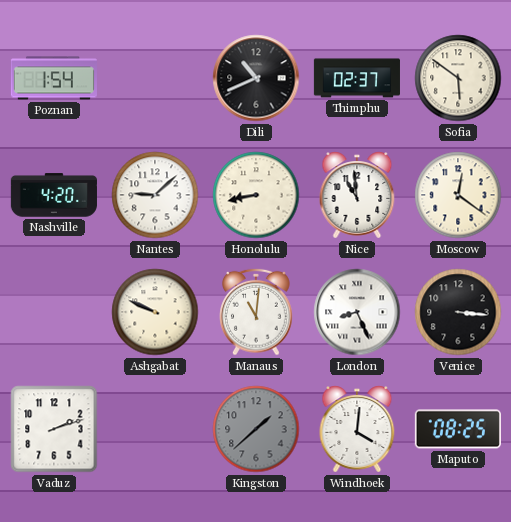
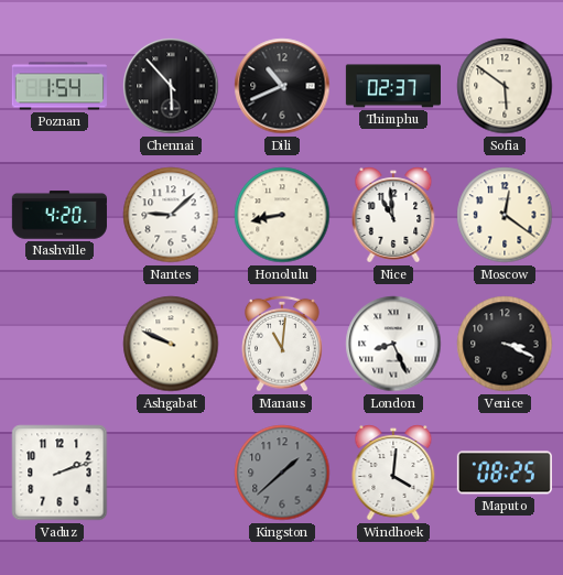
Chennai: none -> 5:53 (171, 86)
Venice: 3:16 -> 3:19 (505, 344)
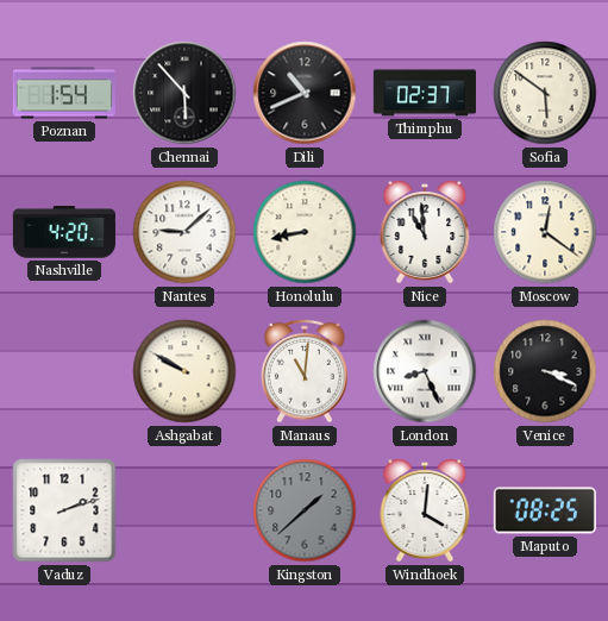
Ashgabat: 9:49 -> 9:50 (184, 371)
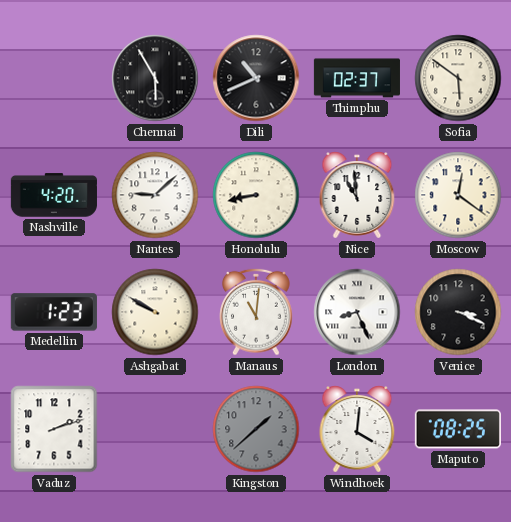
Poznan: 1:54 -> none (64, 93)
Chennai: 5:53 -> 5:55 (155, 78)
Medellin: none -> 1:23 (54, 312)
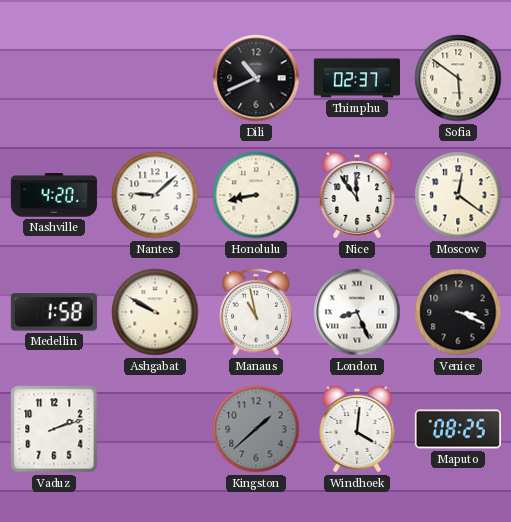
Chennai: 5:55 -> none (155, 78)
Nice: 10:59 -> 11:54 (357, 195)
Medellin: 1:23 -> 1:58 (54, 312)
Manaus: 11:01 -> 10:58 (257, 312)
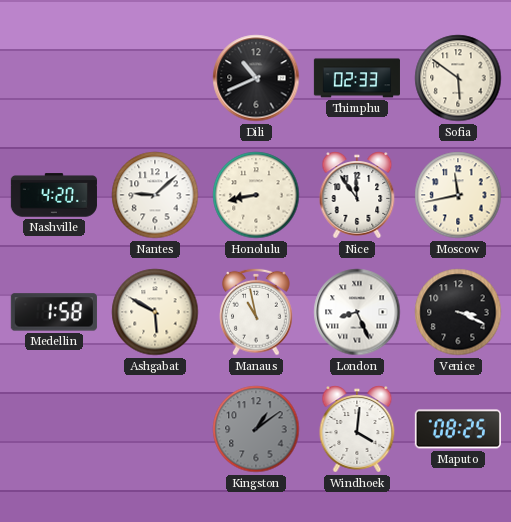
Thimphu: 02:37 -> 02:33 (357, 78)
Moscow: 12:21 -> 11:43 (458, 195)
Ashgabat: 9:50 -> 5:50 (155, 312)
Vaduz: 2:12 -> none (54, 429)
Kingston: 1:38 -> 1:09 (256, 429)
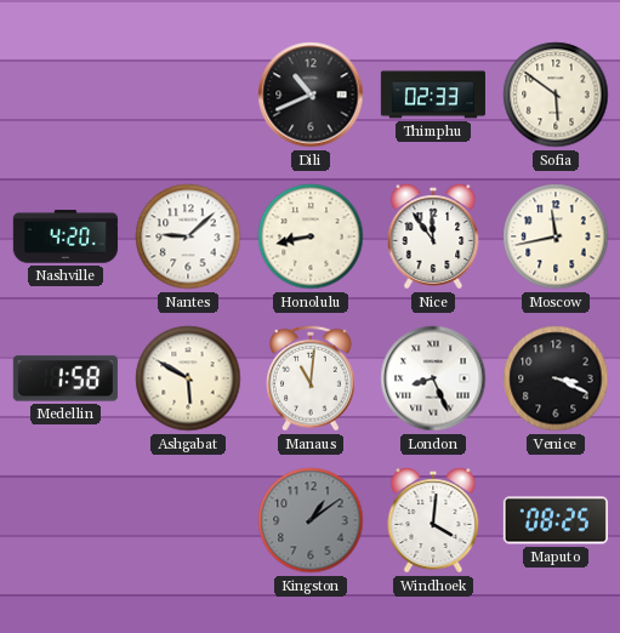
Manaus: 10:58 -> 11:01 (312, 378)
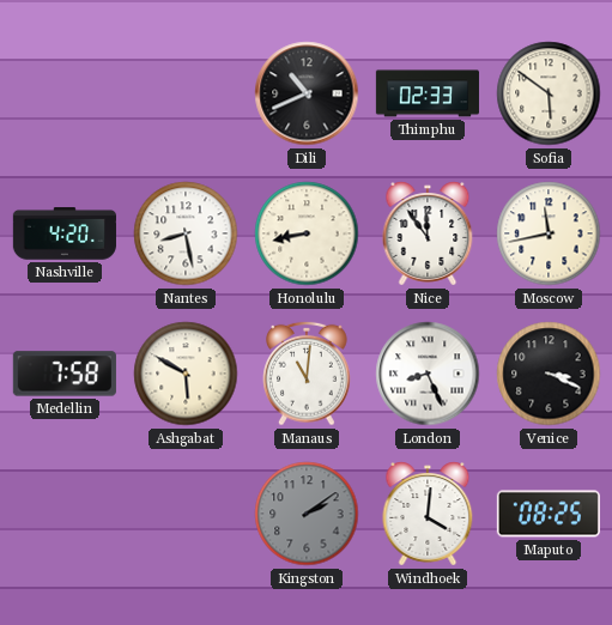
Nantes: 9:08 -> 8:28 (186, 233)
Medellin: 1:58 -> 7:58 (65, 374)
Kingston: 1:09 -> 2:09 (307, 514)
